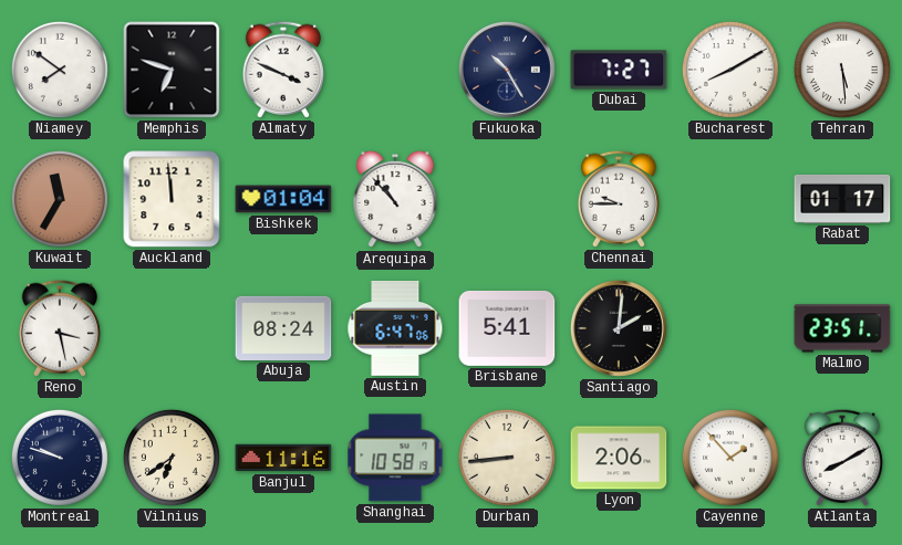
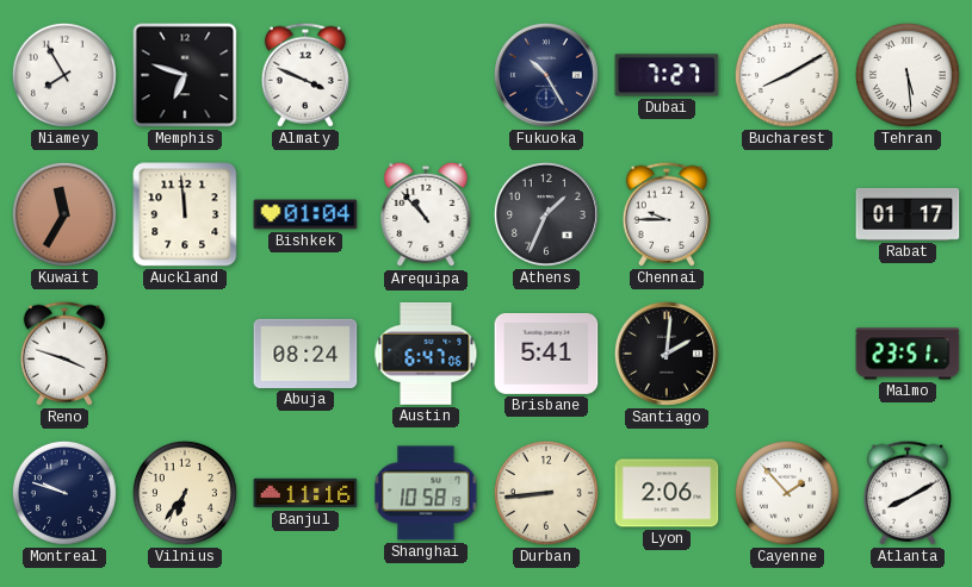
Niamey: 7:51 -> 7:55 (64, 75)
Athens: none -> 1:34 (546, 214)
Reno: 3:28 -> 3:48 (64, 354)
Vilnius: 6:39 -> 6:36 (185, 493)
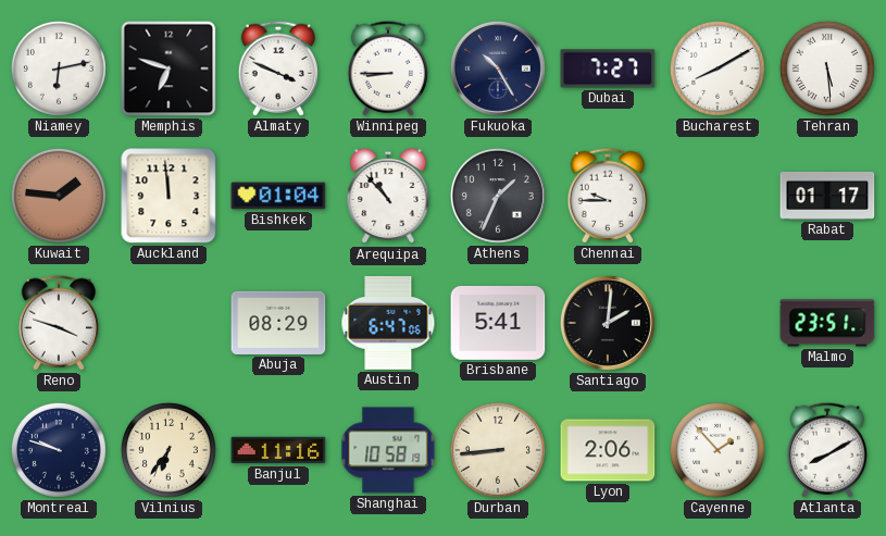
Niamey: 7:55 -> 6:13 (59, 68)
Winnipeg: none -> 8:45 (388, 68)
Kuwait: 11:35 -> 1:46 (59, 196)
Abuja: 08:24 -> 08:29 (278, 323)
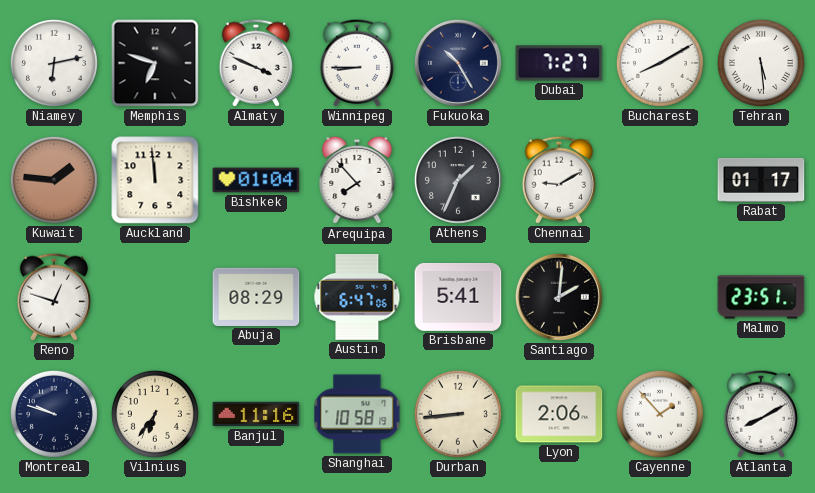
Arequipa: 10:53 -> 7:53 (357, 180)
Chennai: 9:45 -> 9:10 (559, 180)
Reno: 3:48 -> 12:48 (54, 297)
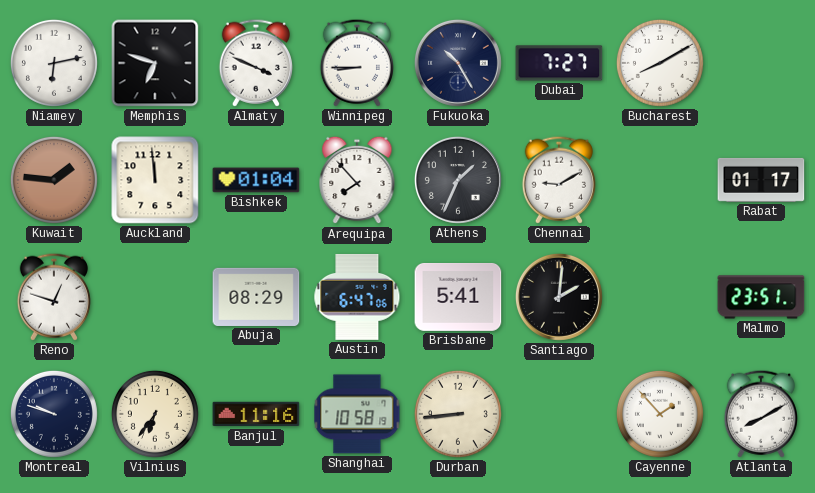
Tehran: 5:29 -> none (761, 63)
Lyon: 2:06 -> none (559, 414)
